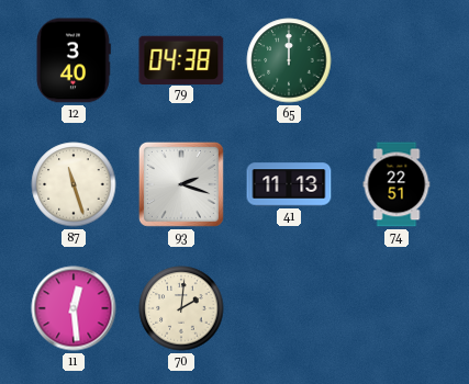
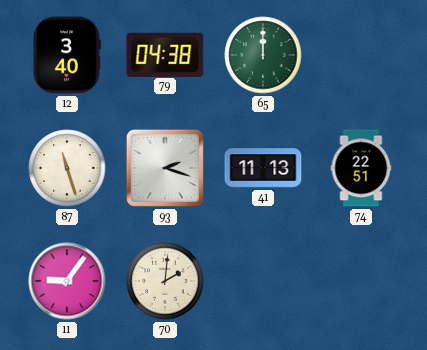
11: 12:29 -> 9:06 (67, 281)
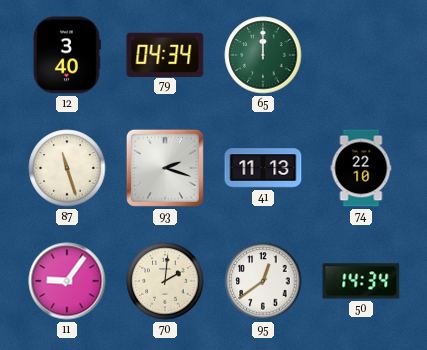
79: 04:38 -> 04:34 (165, 54)
74: 22:51 -> 22:10 (361, 168)
95: none -> 12:39 (263, 281)
50: none -> 14:34 (361, 281)
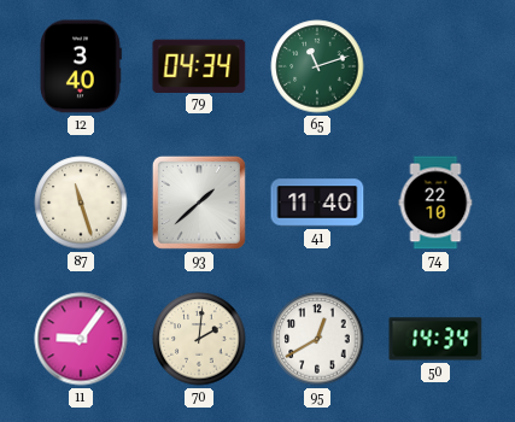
65: 12:00 -> 11:12 (317, 66)
93: 2:18 -> 1:38 (199, 203)
41: 11:13 -> 11:40 (317, 203)
95: 12:39 -> 12:40 (317, 339)
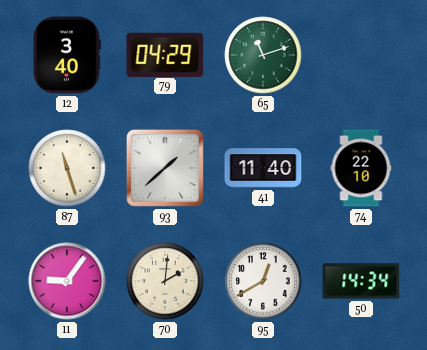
79: 04:34 -> 04:29 (165, 54)
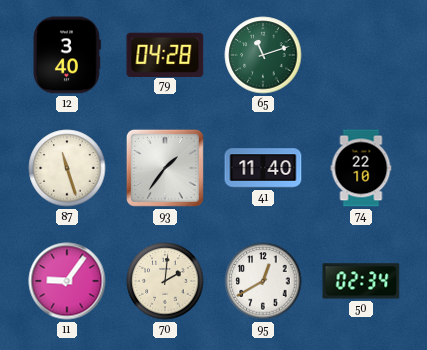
79: 04:29 -> 04:28 (165, 54)
93: 1:38 -> 1:36 (165, 168)
50: 14:34 -> 02:34 (361, 281)
